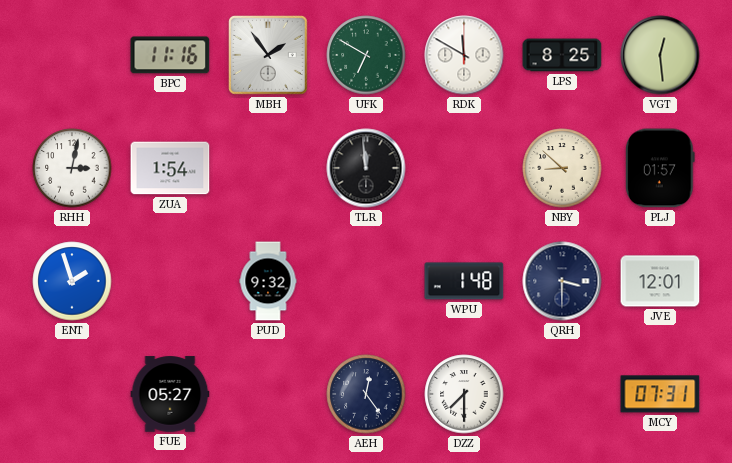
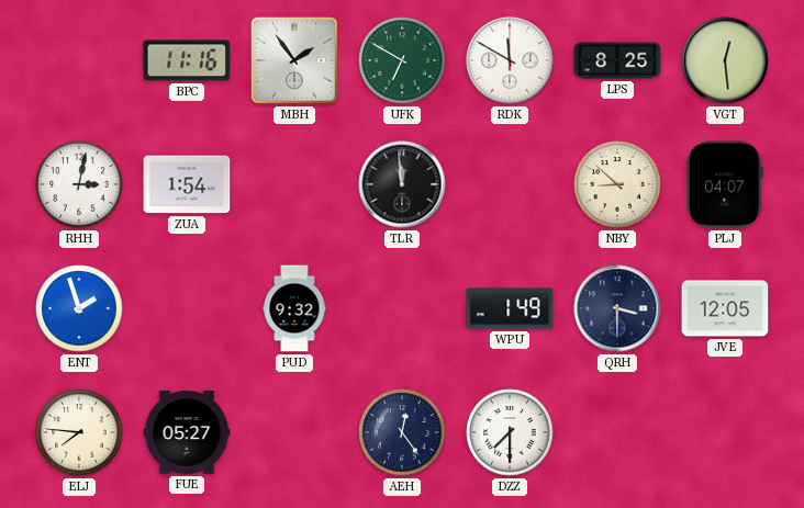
PLJ: 01:57 -> 04:07 (725, 184)
WPU: 1:48 -> 1:49 (510, 308)
JVE: 12:01 -> 12:05 (725, 308)
ELJ: none -> 7:46 (79, 432)
MCY: 07:31 -> none (660, 394)
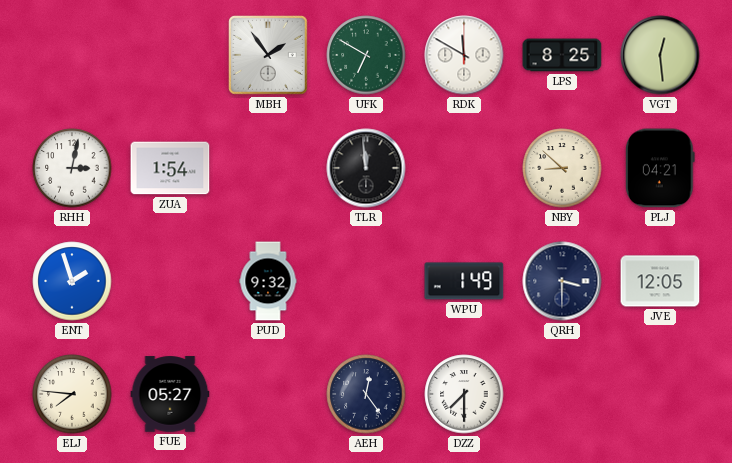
BPC: 11:16 -> none (187, 60)
PLJ: 04:07 -> 04:21 (660, 168)
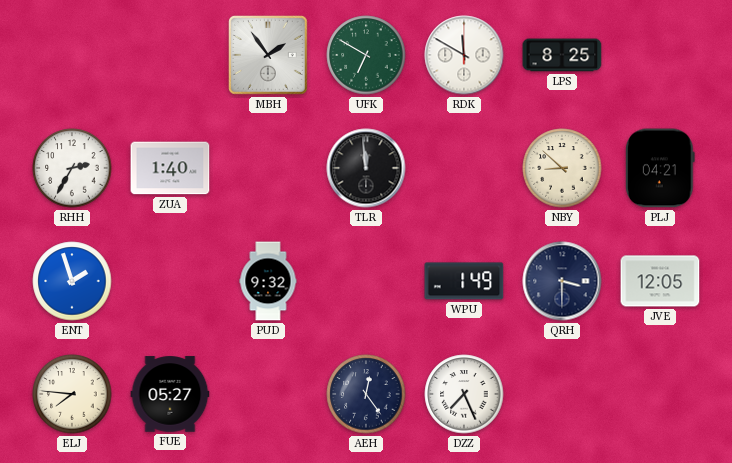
VGT: 12:29 -> none (660, 55)
RHH: 3:02 -> 2:35 (72, 168)
ZUA: 1:54 -> 1:40 (170, 168)
DZZ: 7:30 -> 7:26 (464, 394)
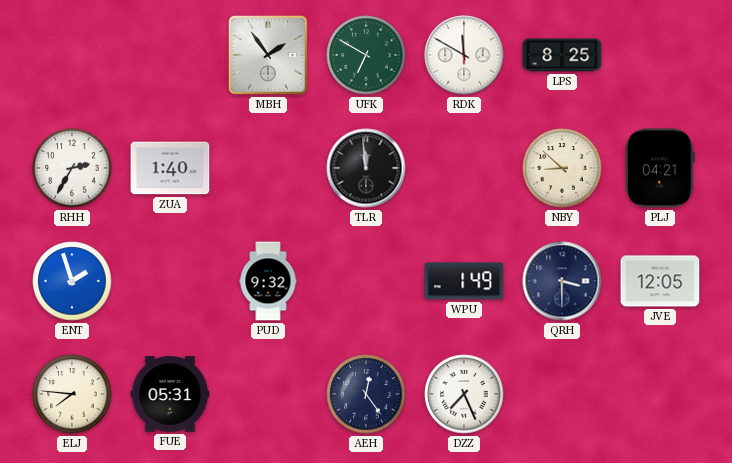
FUE: 05:27 -> 05:31 (170, 394)
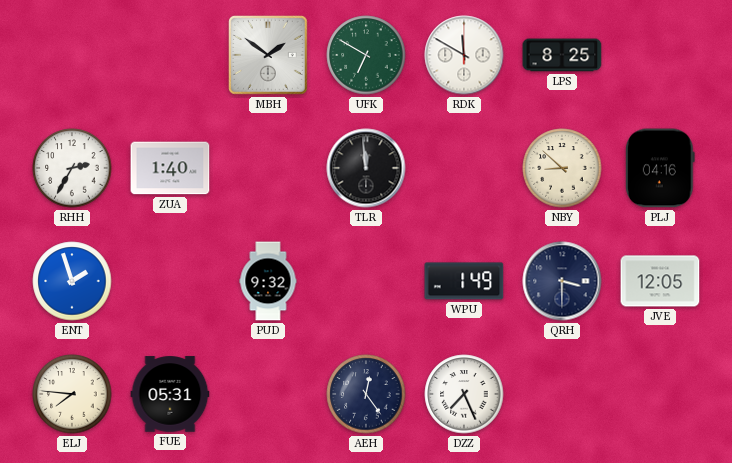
MBH: 1:54 -> 1:51 (269, 56)
PLJ: 04:21 -> 04:16 (660, 168)
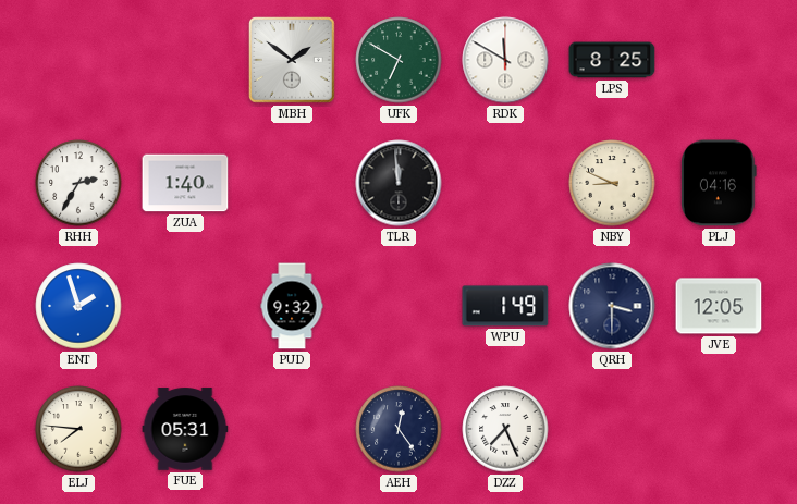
NBY: 8:52 -> 8:49 (612, 183)
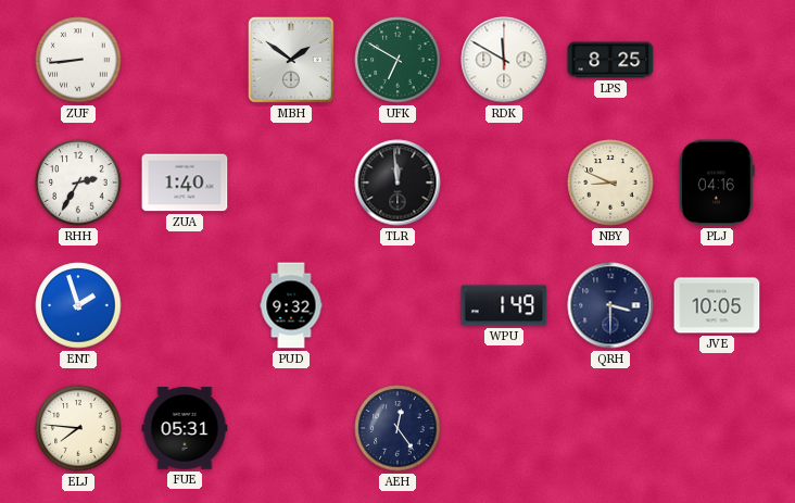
ZUF: none -> 8:44 (78, 60)
JVE: 12:05 -> 10:05 (717, 305)
DZZ: 7:26 -> none (505, 429)
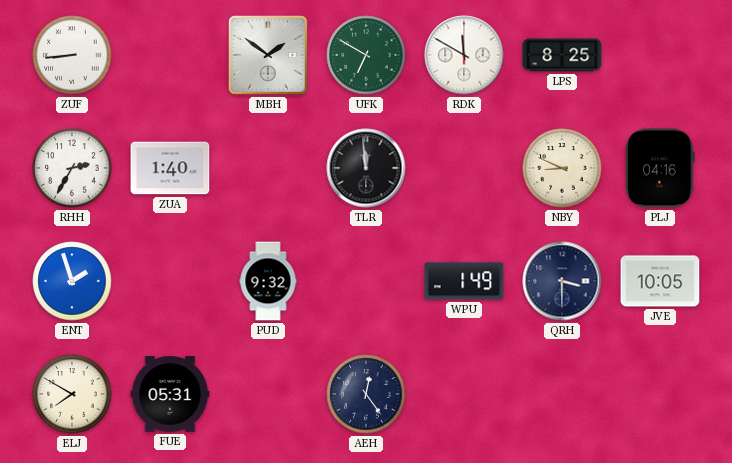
ELJ: 7:46 -> 7:50 (72, 394)
